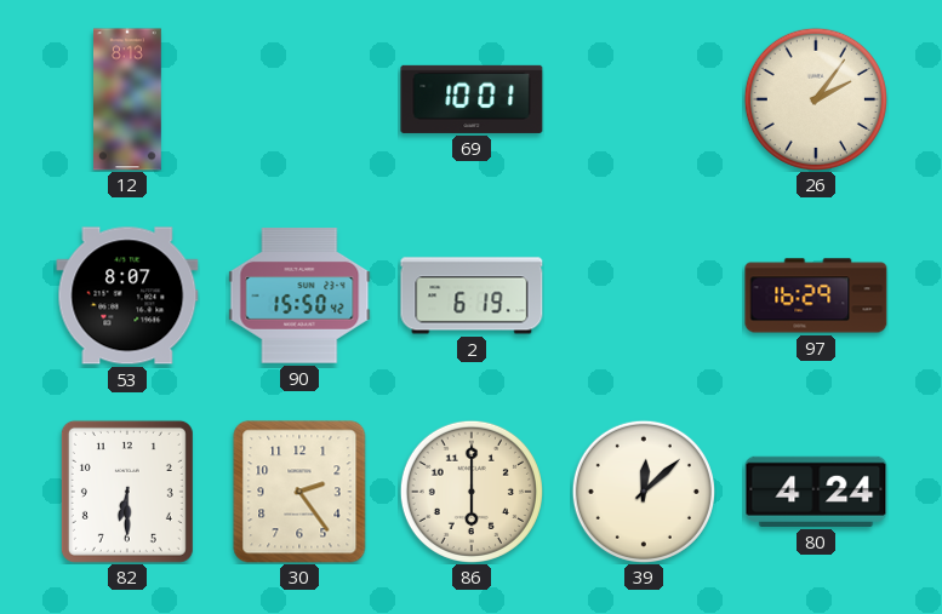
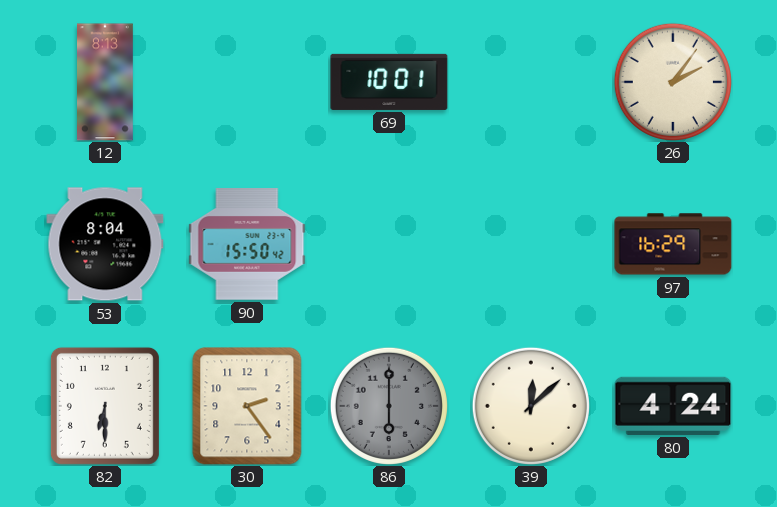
53: 8:07 -> 8:04 (105, 244)
2: 6:19 -> none (472, 295)
86 dial: cream -> grey (389, 406)
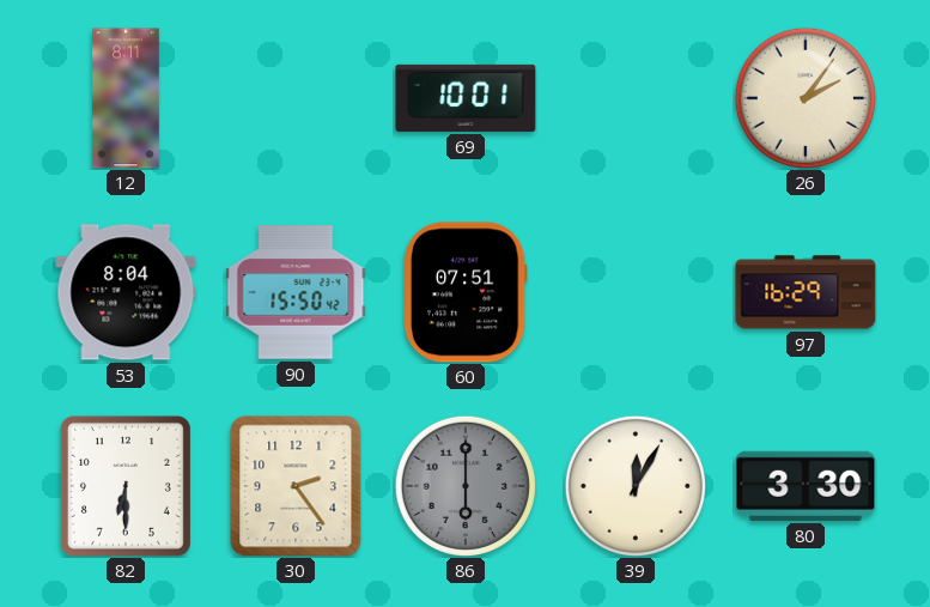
12: 8:13 -> 8:11 (127, 98)
60: none -> 07:51 (466, 292)
39: 12:08 -> 12:05 (636, 486)
80: 4:24 -> 3:30 (806, 486)
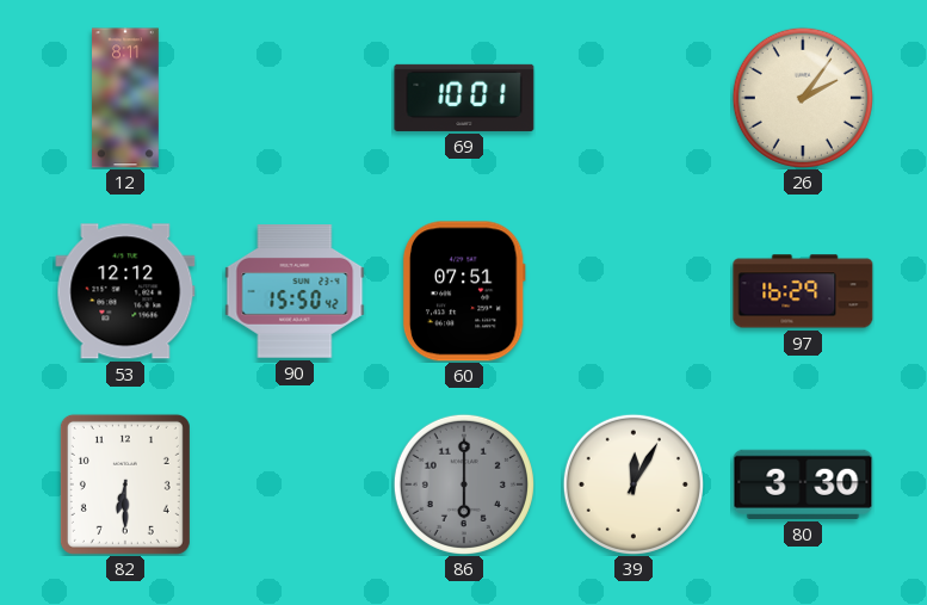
53: 8:04 -> 12:12 (125, 291)
30: 2:24 -> none (296, 486)
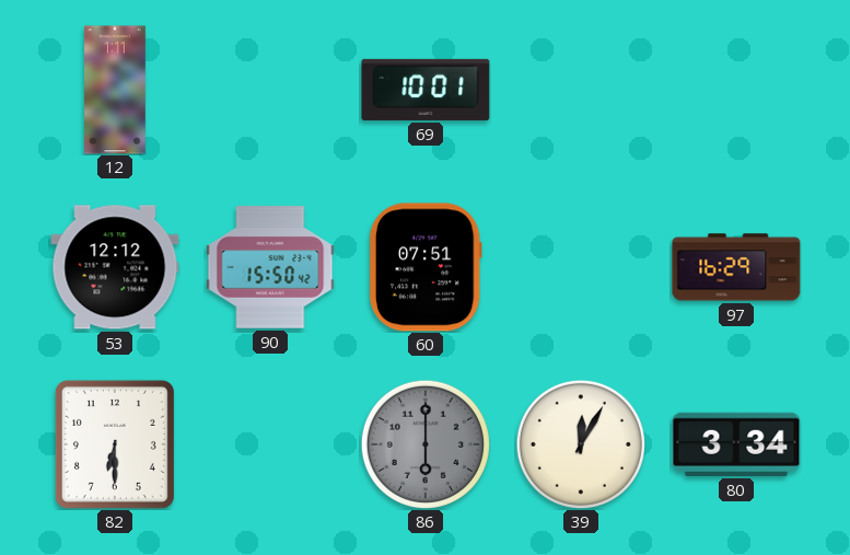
12: 8:11 -> 1:11 (116, 90)
26: 2:06 -> none (803, 98)
80: 3:30 -> 3:34 (736, 444)
